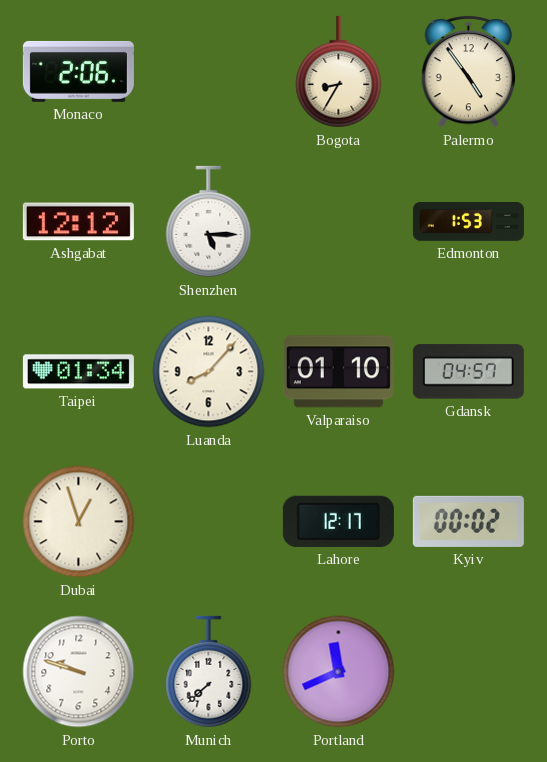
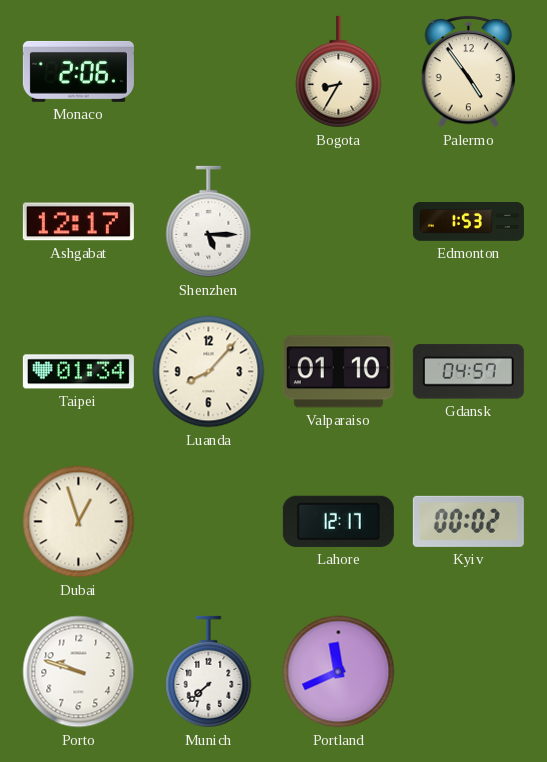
Ashgabat: 12:12 -> 12:17 (78, 222)
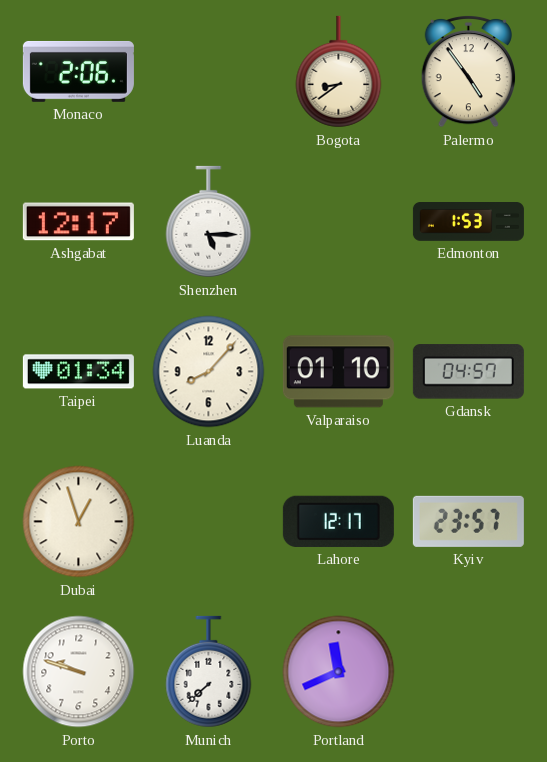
Bogota: 8:35 -> 8:39 (339, 72)
Kyiv: 00:02 -> 23:57 (468, 521)
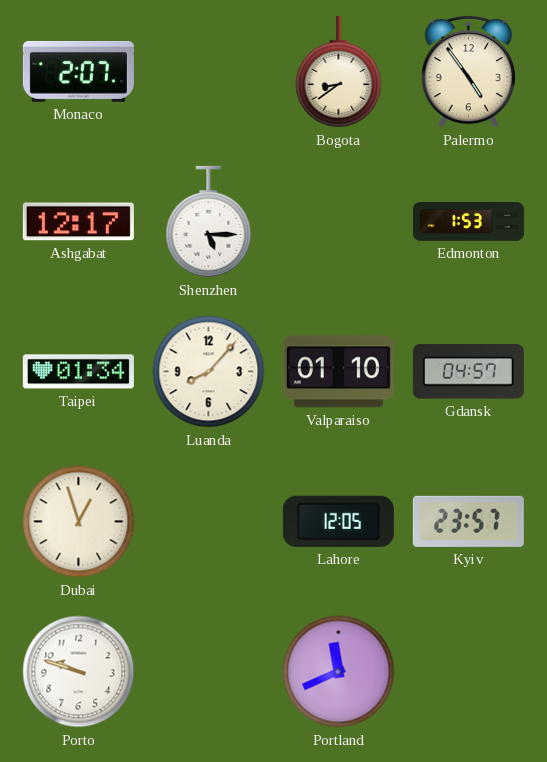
Monaco: 2:06 -> 2:07 (78, 71)
Lahore: 12:17 -> 12:05 (338, 521)
Munich: 7:38 -> none (209, 672)
